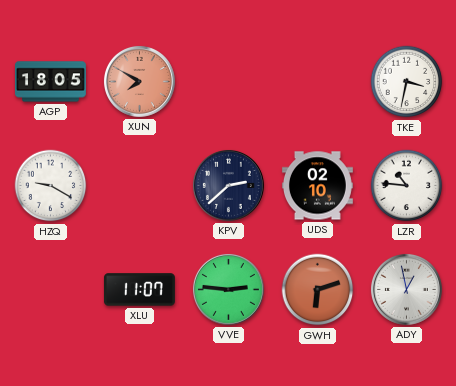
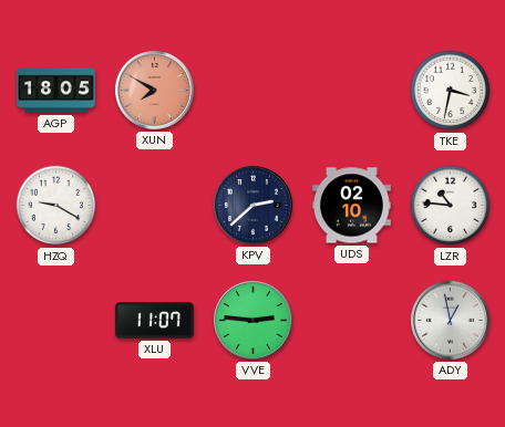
GWH: 6:12 -> none (318, 290)
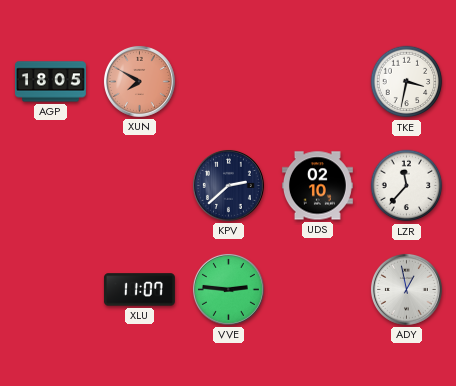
HZQ: 9:20 -> none (56, 206)
LZR: 10:46 -> 11:37 (407, 186)
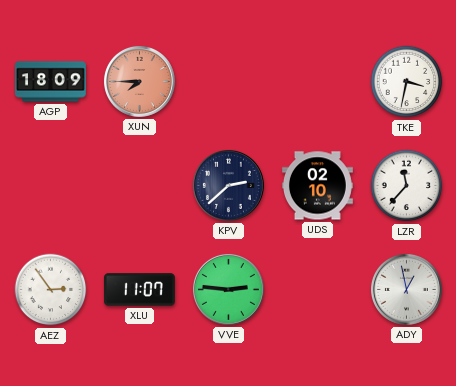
AGP: 18:05 -> 18:09 (50, 82)
XUN: 7:50 -> 7:45 (139, 81)
AEZ: none -> 2:54 (51, 290)
